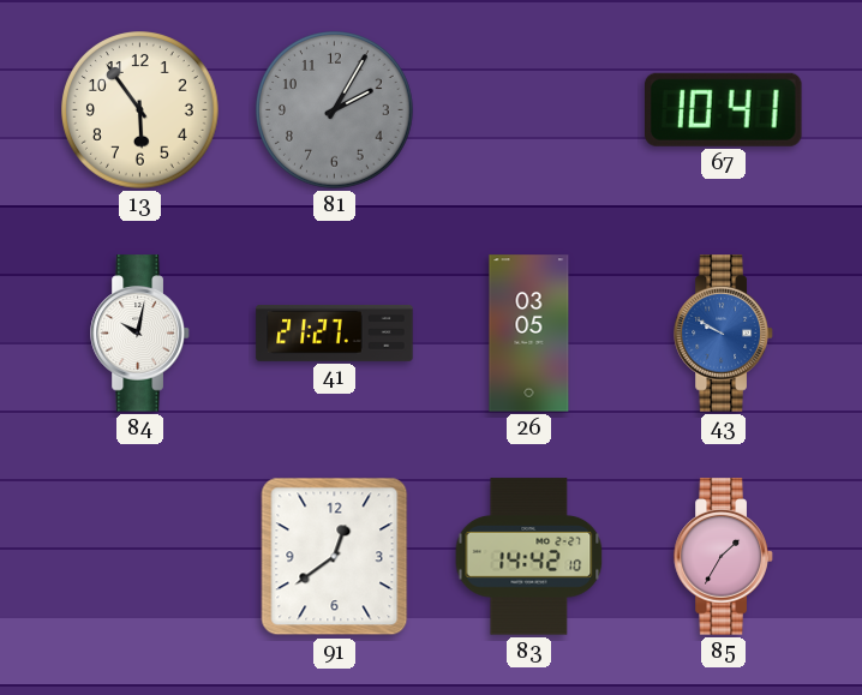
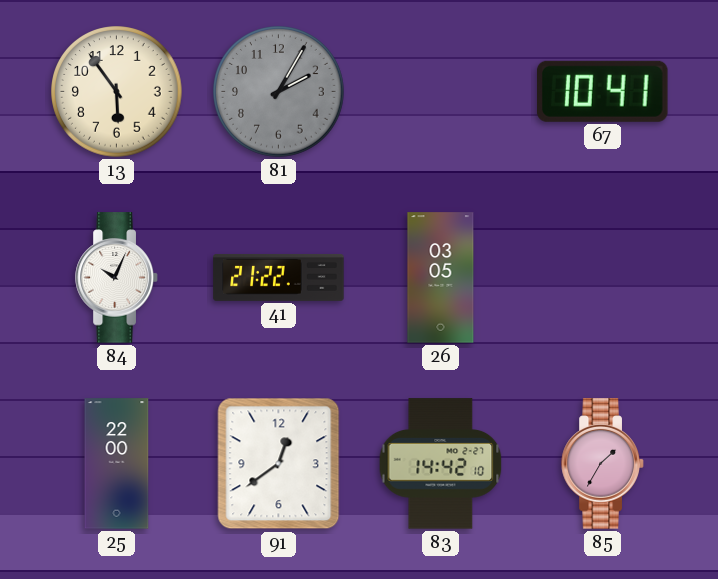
84: 10:02 -> 10:04 (117, 278)
41: 21:27 -> 21:22 (279, 277)
43: 9:50 -> none (724, 334)
25: none -> 22:00 (117, 464)
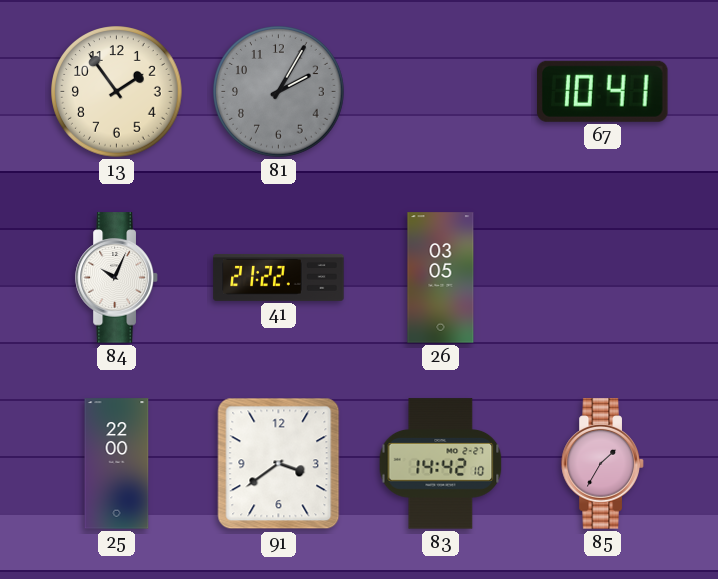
13: 5:54 -> 1:54 (117, 92)
91: 12:39 -> 3:39 (279, 464)
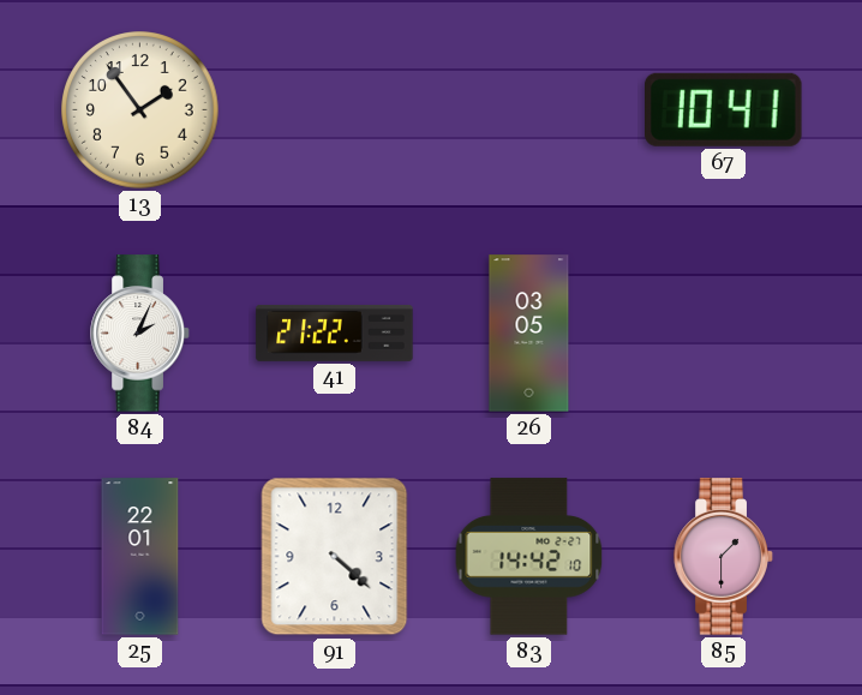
81: 2:05 -> none (279, 92)
84: 10:04 -> 2:04 (140, 334)
25: 22:00 -> 22:01 (140, 557)
91: 3:39 -> 4:22 (335, 557)
85: 1:35 -> 1:30 (724, 557)
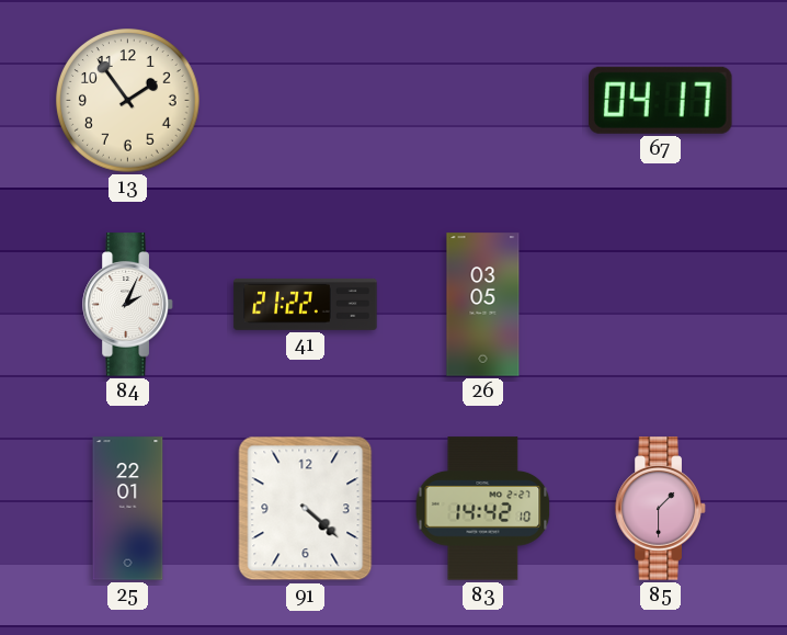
67: 10:41 -> 04:17 (661, 100)
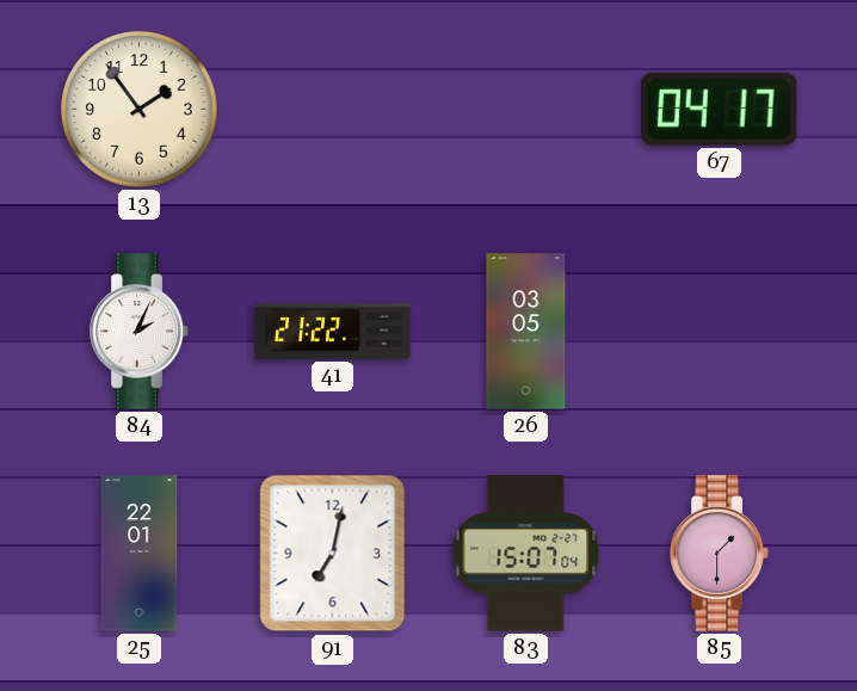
91: 4:22 -> 7:02 (333, 554)
83: 14:42 -> 15:07 (526, 554)
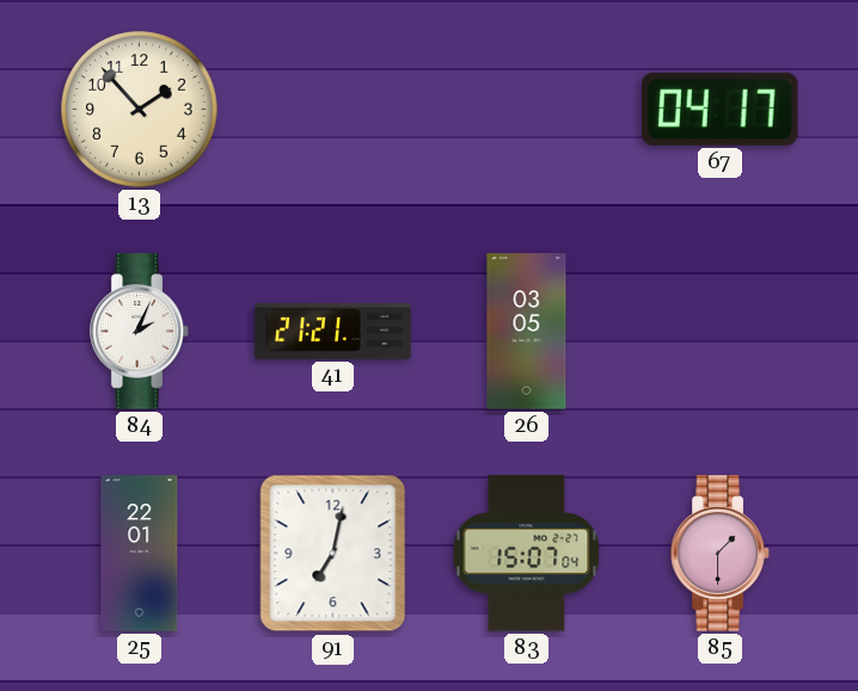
13: 1:54 -> 1:53 (140, 110)
41: 21:22 -> 21:21 (333, 331)
